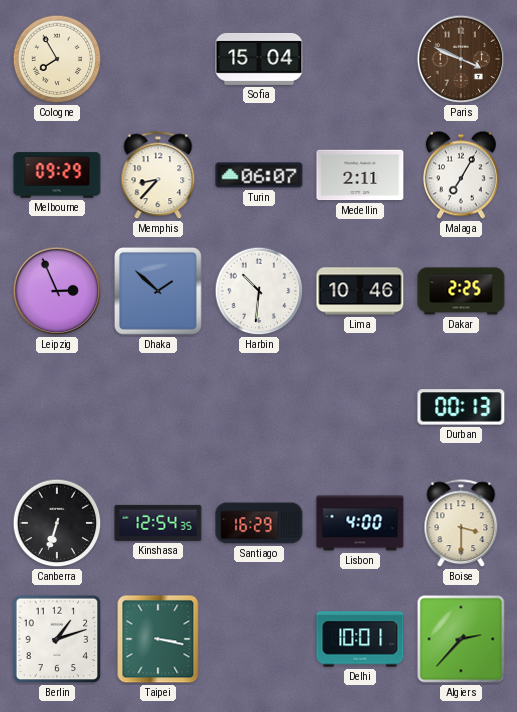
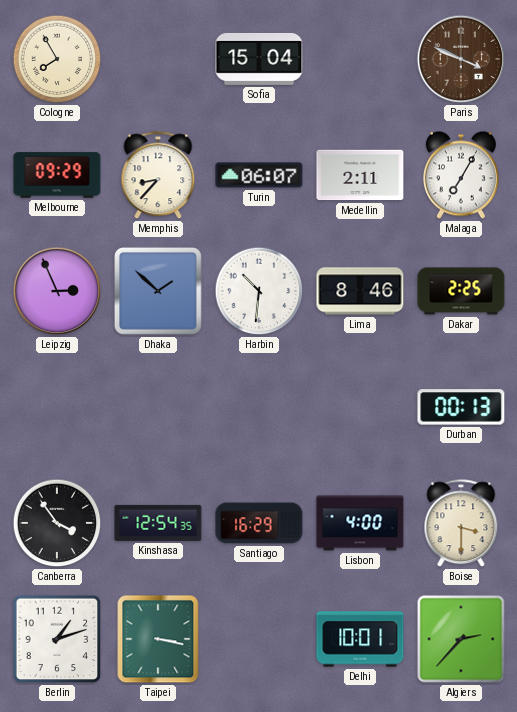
Lima: 10:46 -> 8:46 (360, 291)
Canberra: 6:33 -> 3:54 (57, 523)
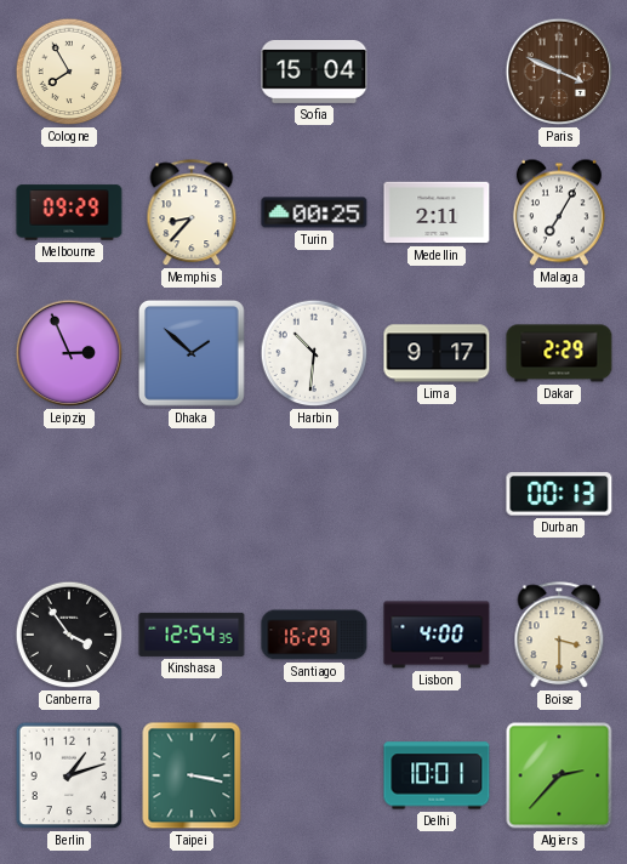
Turin: 06:07 -> 00:25 (314, 212)
Lima: 8:46 -> 9:17 (437, 353)
Dakar: 2:25 -> 2:29 (559, 353)
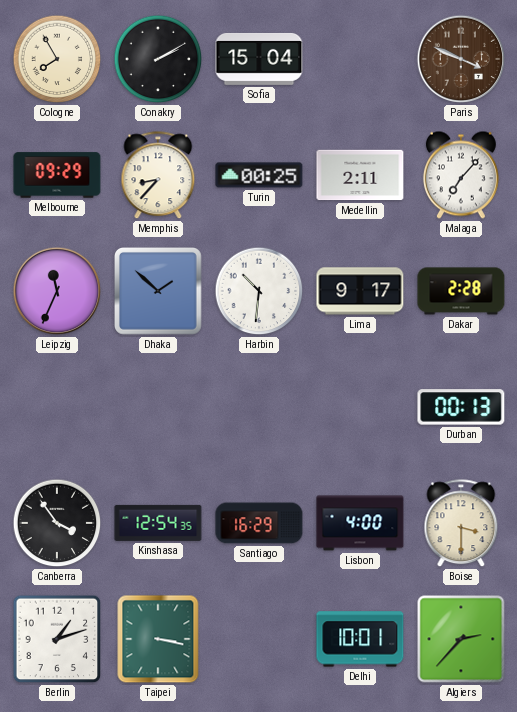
Conakry: none -> 2:10 (158, 59)
Malaga: 7:05 -> 7:07 (461, 175)
Leipzig: 2:56 -> 11:34 (57, 291)
Dakar: 2:29 -> 2:28 (461, 291)
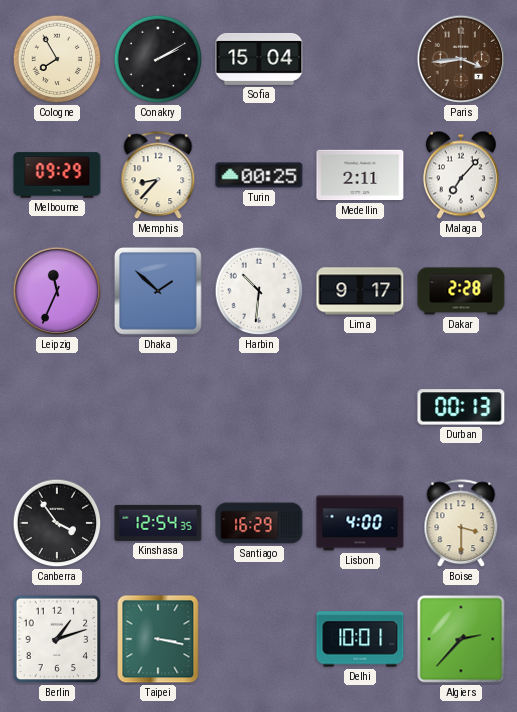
Paris: 3:49 -> 3:44 (461, 59)
